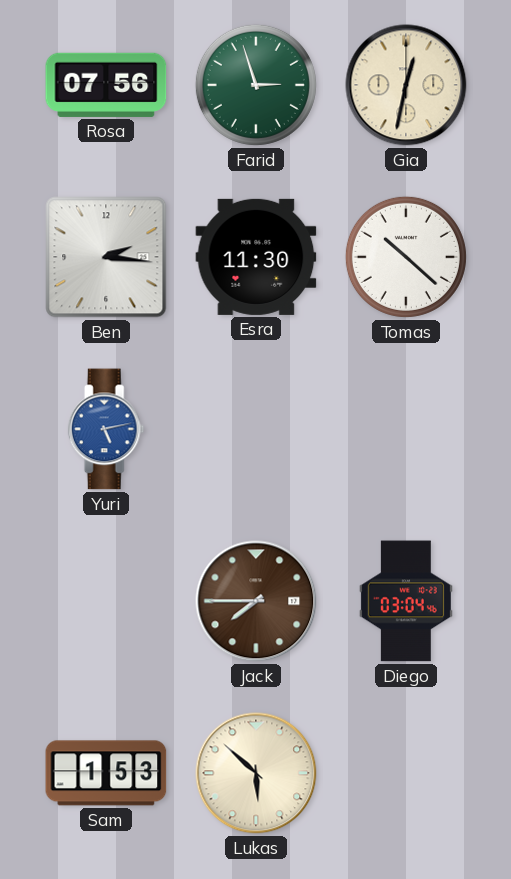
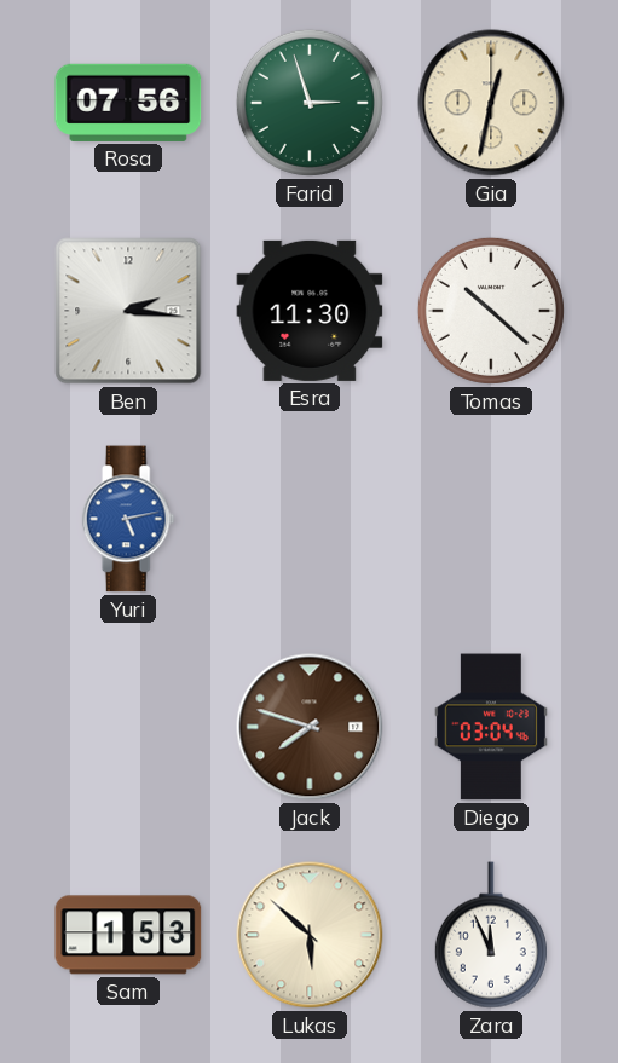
Jack: 7:45 -> 7:48 (310, 727)
Zara: none -> 11:56 (491, 935)
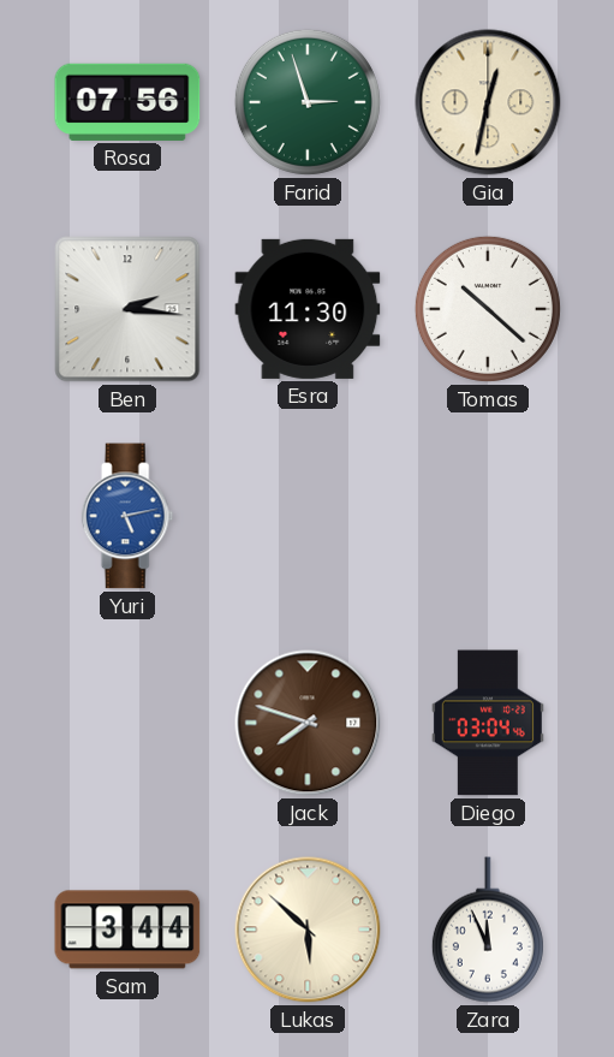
Sam: 1:53 -> 3:44 (127, 930)
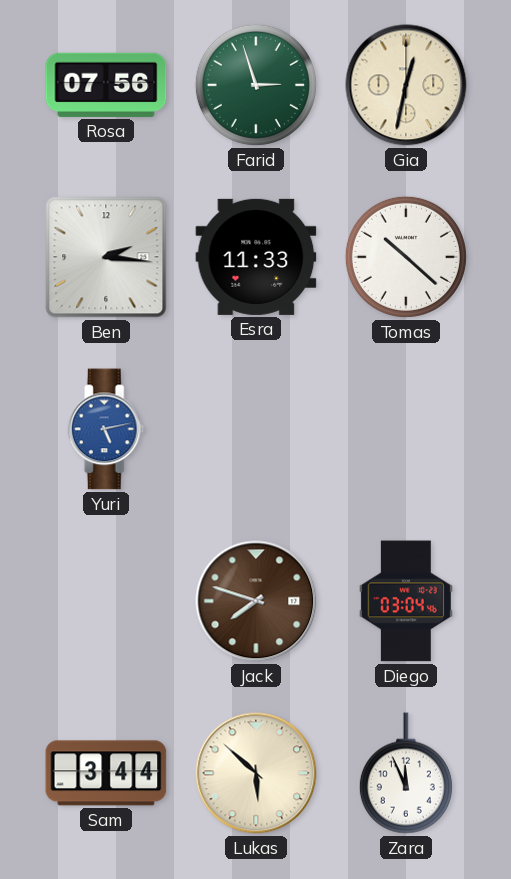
Esra: 11:30 -> 11:33 (256, 257)
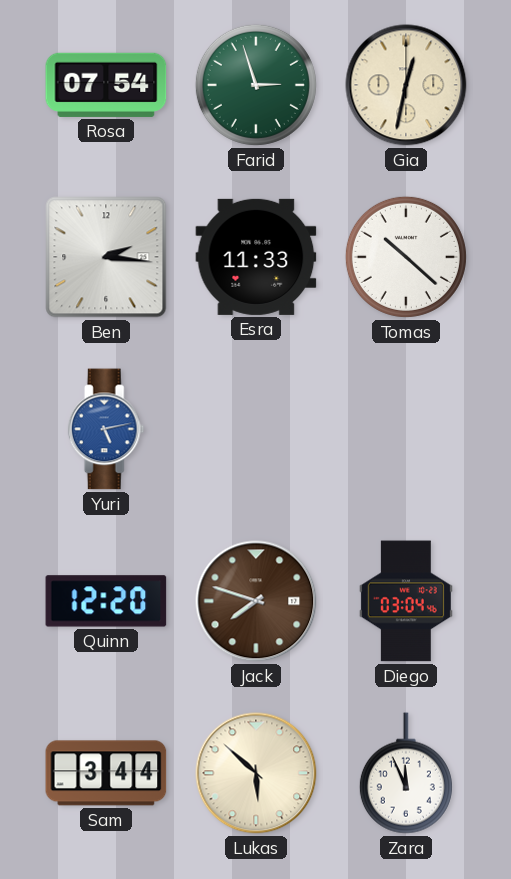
Rosa: 07:56 -> 07:54 (106, 85)
Quinn: none -> 12:20 (106, 601)
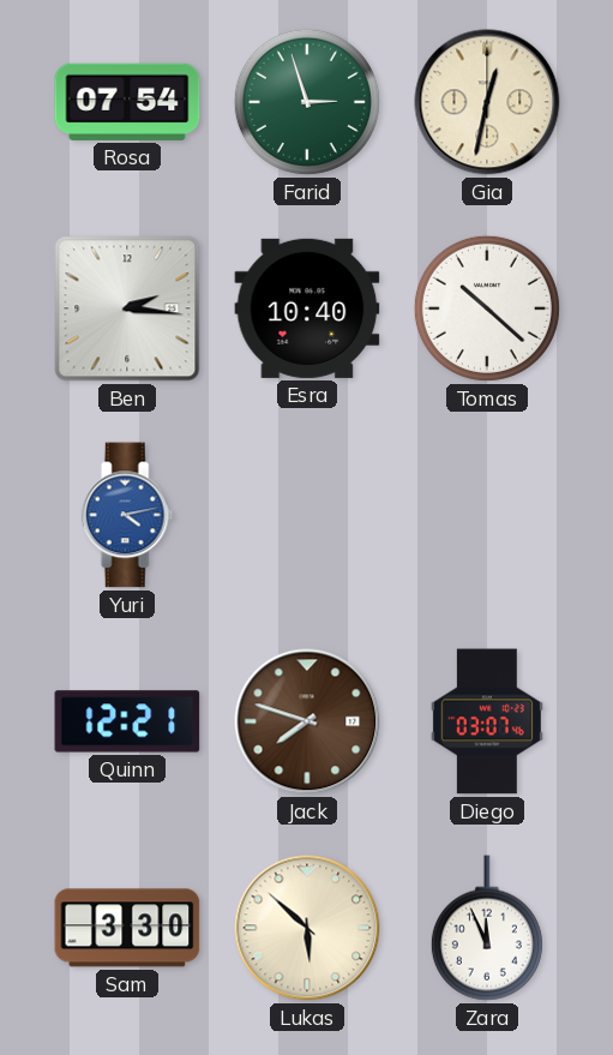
Esra: 11:33 -> 10:40 (307, 308)
Yuri: 5:13 -> 4:13 (127, 515)
Quinn: 12:20 -> 12:21 (127, 721)
Diego: 03:04 -> 03:07 (487, 721)
Sam: 3:44 -> 3:30 (127, 928)
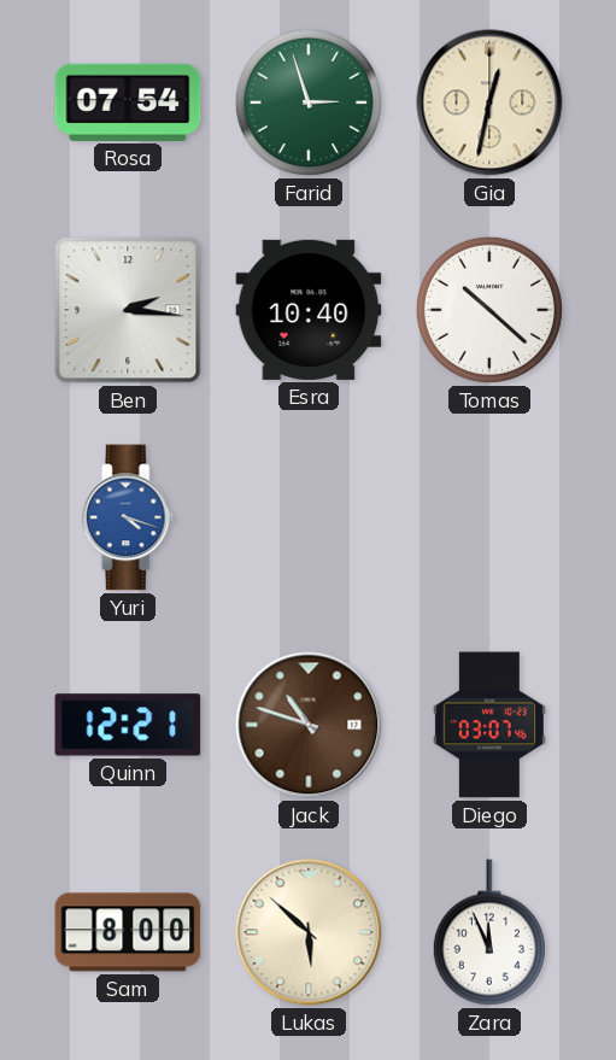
Yuri: 4:13 -> 4:18 (128, 517)
Jack: 7:48 -> 10:48 (309, 725)
Sam: 3:30 -> 8:00 (128, 932)
